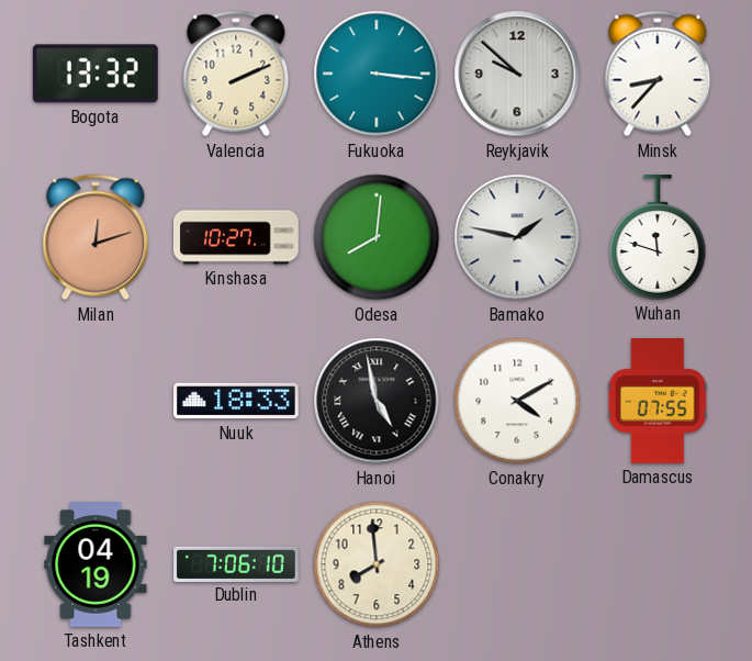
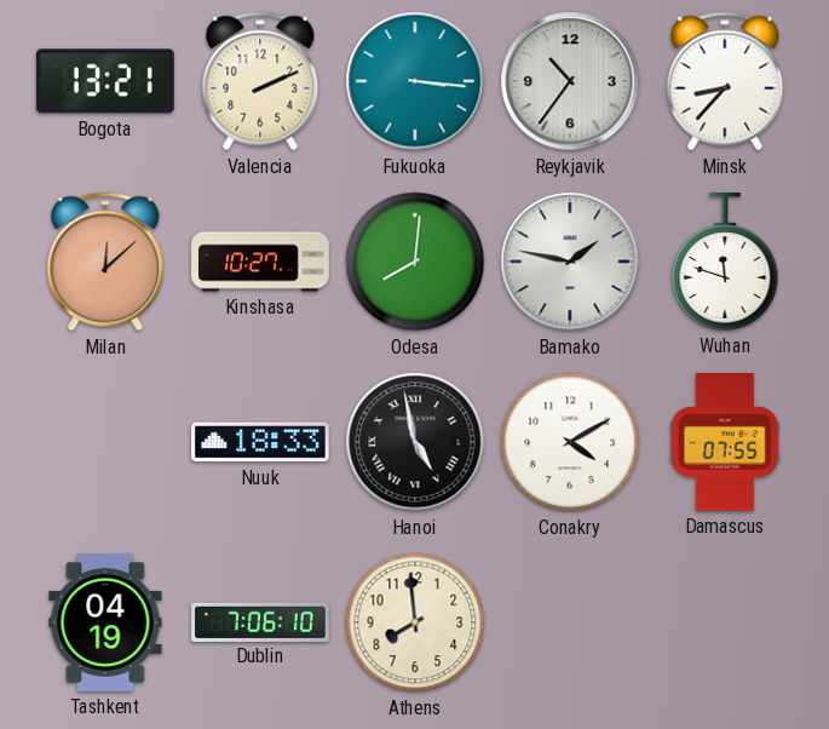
Bogota: 13:32 -> 13:21 (105, 81)
Reykjavik: 9:52 -> 10:36 (570, 81)
Milan: 12:12 -> 12:08 (105, 262)
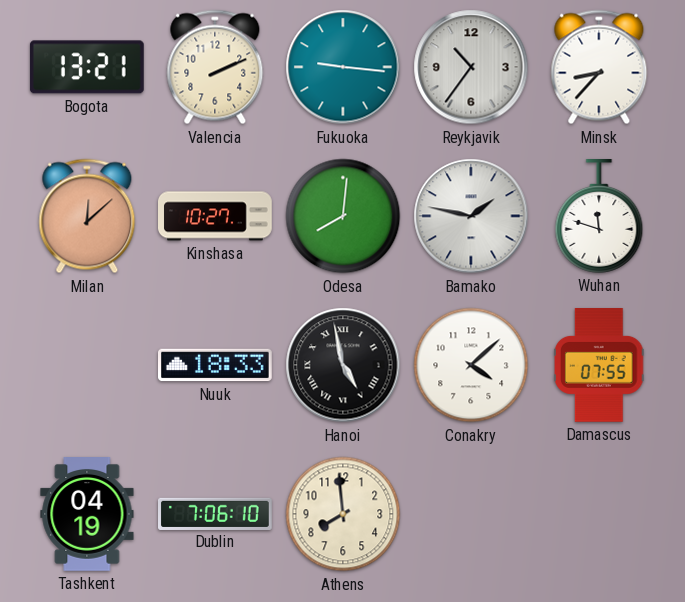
Fukuoka: 3:16 -> 9:16 (343, 67)
Conakry: 4:10 -> 4:08 (471, 365)
